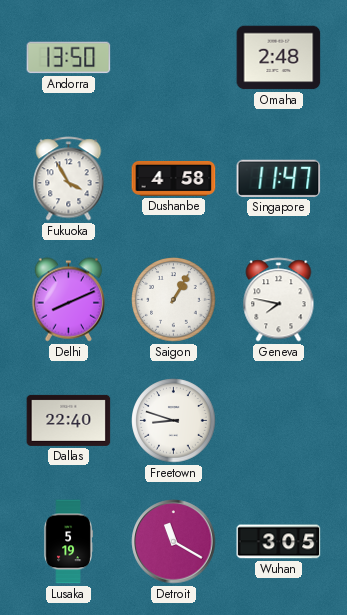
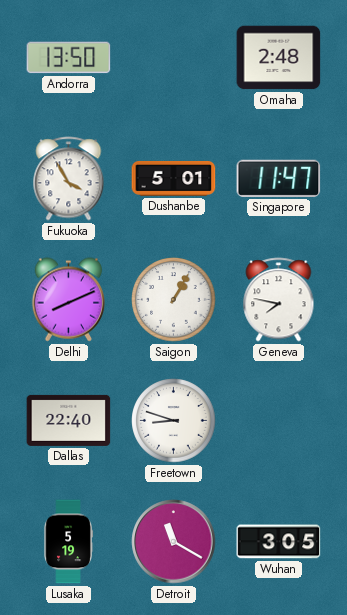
Dushanbe: 4:58 -> 5:01 (174, 178)
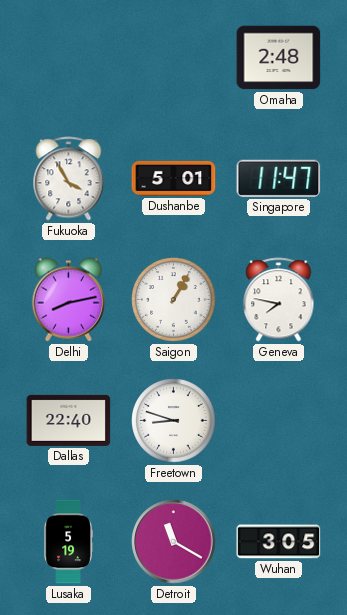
Andorra: 13:50 -> none (69, 58)
Delhi: 8:11 -> 8:13 (69, 300)
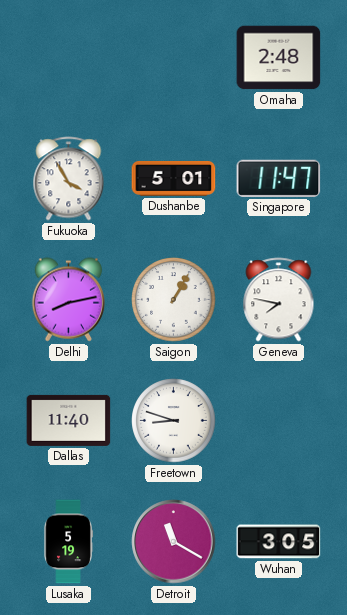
Dallas: 22:40 -> 11:40 (69, 420)
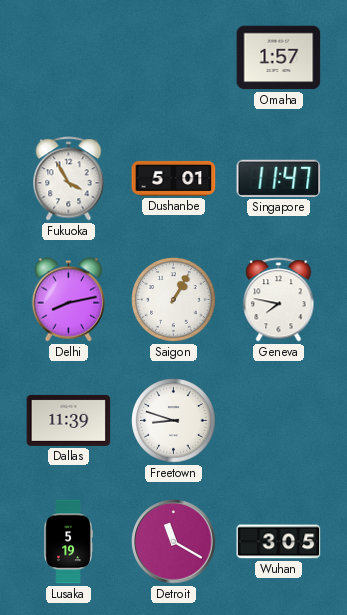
Omaha: 2:48 -> 1:57 (279, 58)
Dallas: 11:40 -> 11:39 (69, 420)
